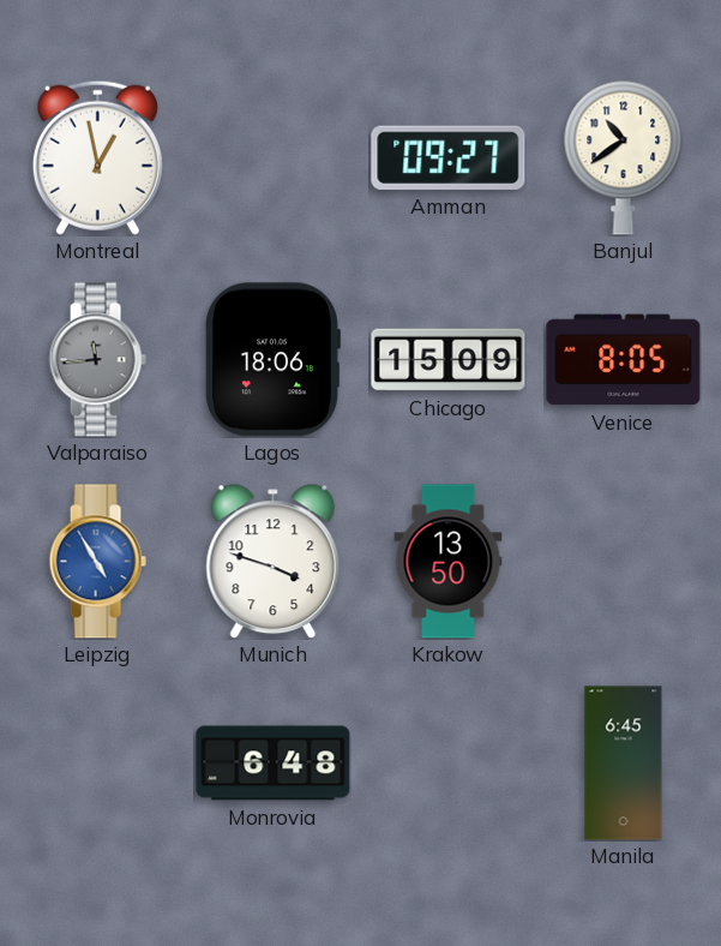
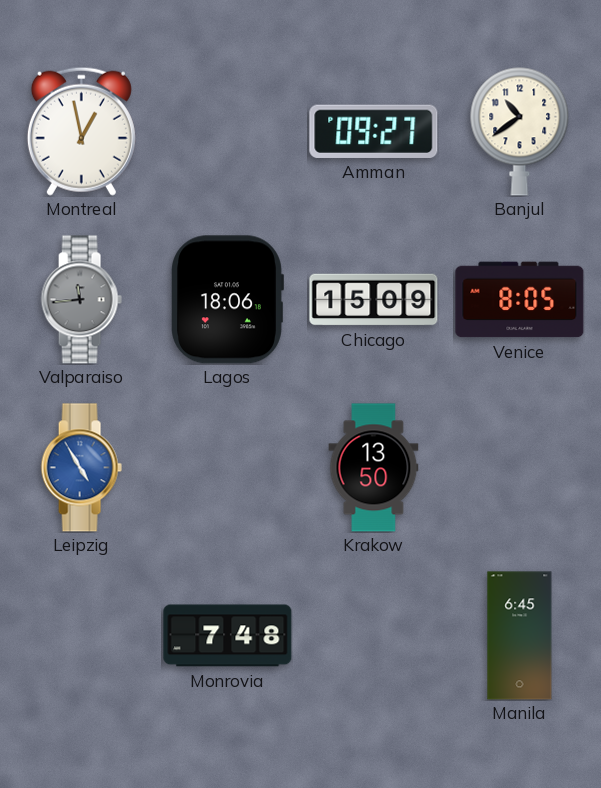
Munich: 3:48 -> none (274, 561)
Monrovia: 6:48 -> 7:48 (228, 636)
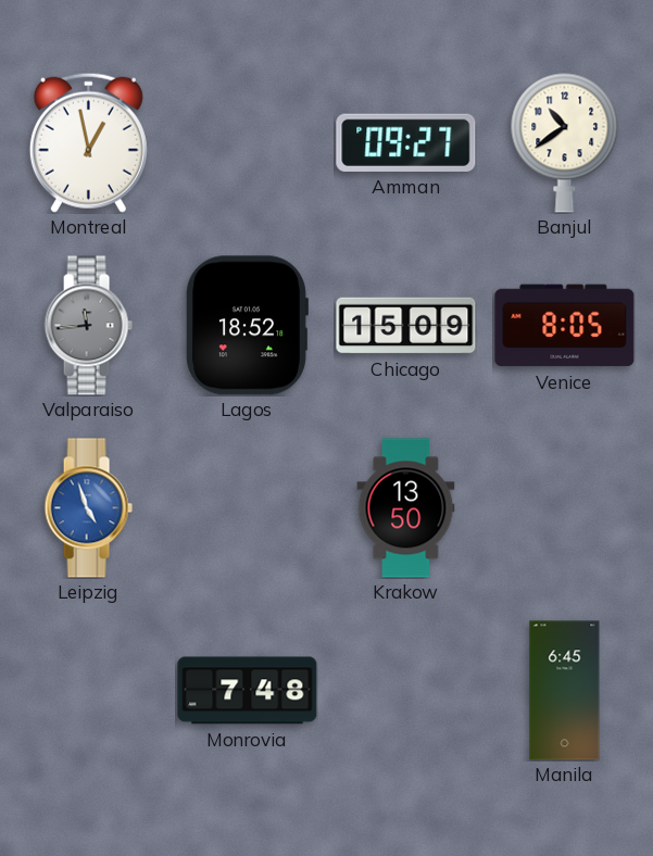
Lagos: 18:06 -> 18:52 (248, 326)
Leipzig: 4:55 -> 4:57 (88, 508)
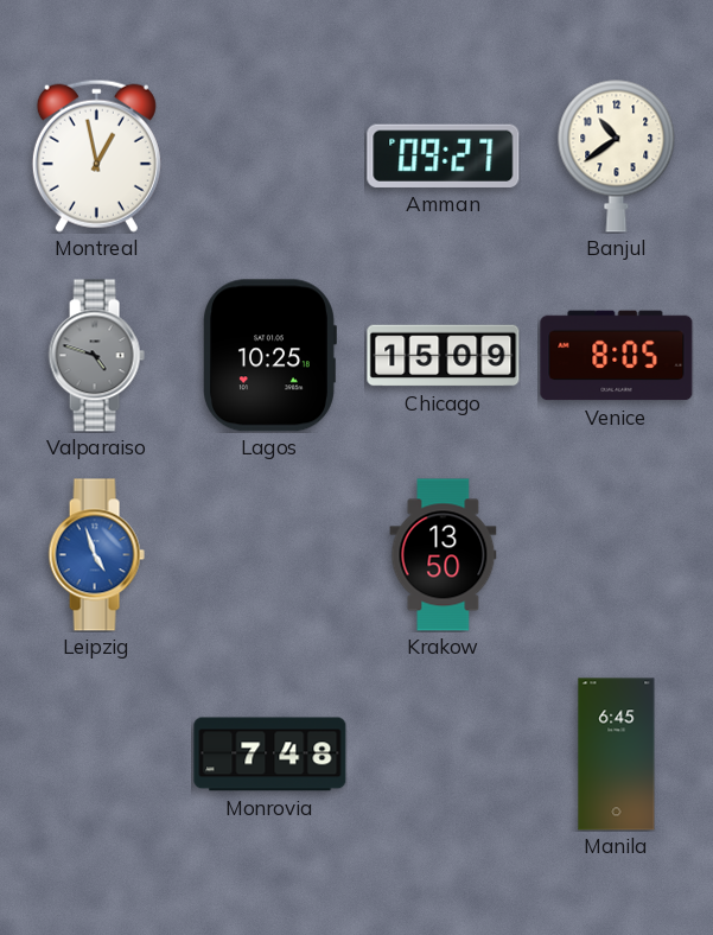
Valparaiso: 11:44 -> 4:48 (96, 356)
Lagos: 18:52 -> 10:25 (270, 356)
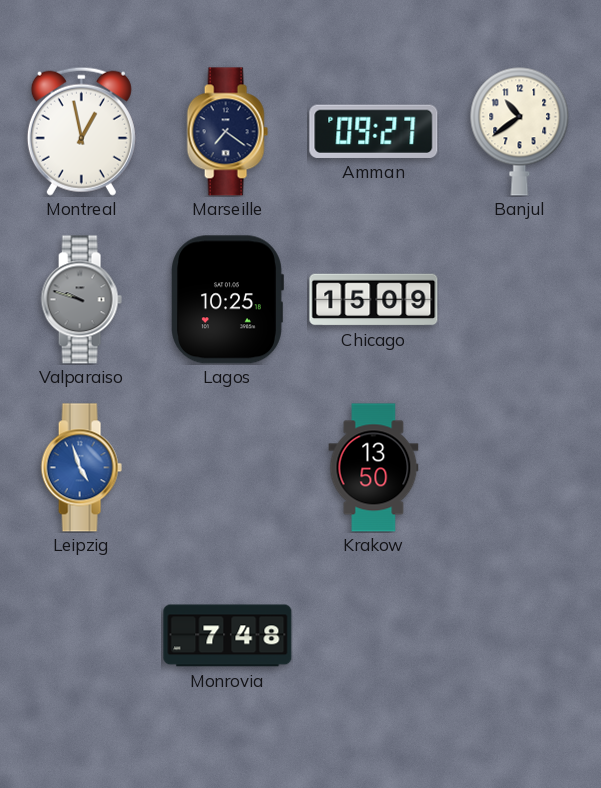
Marseille: none -> 7:21 (227, 132)
Valparaiso: 4:48 -> 9:48 (81, 300)
Venice: 8:05 -> none (617, 356)
Manila: 6:45 -> none (617, 755)
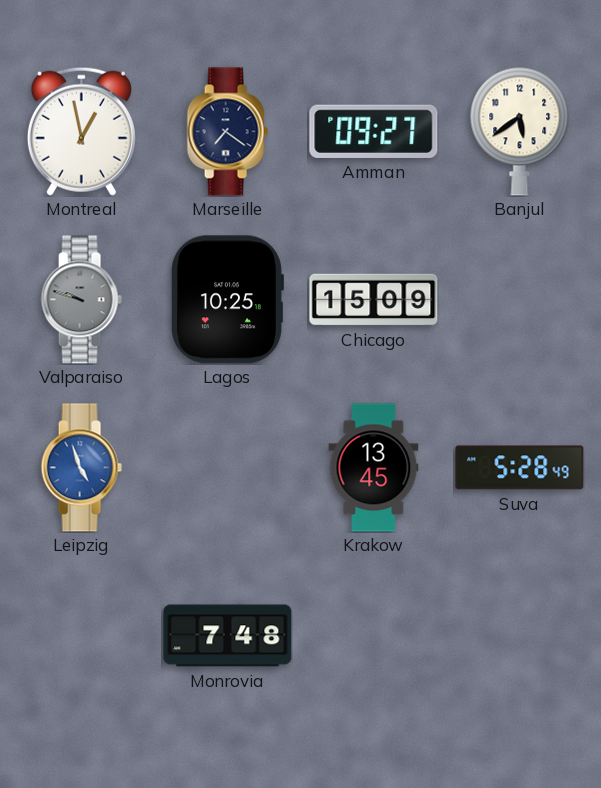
Banjul: 10:39 -> 5:39 (520, 131)
Krakow: 13:50 -> 13:45 (374, 468)
Suva: none -> 5:28 (520, 468)
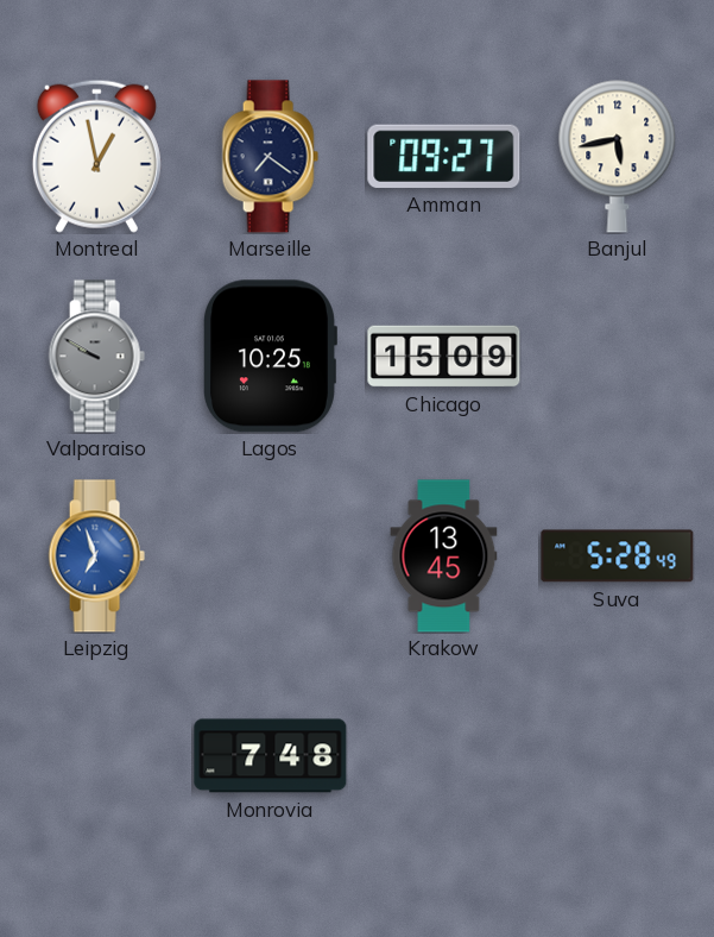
Banjul: 5:39 -> 5:43 (618, 156)
Valparaiso: 9:48 -> 9:50 (96, 357)
Leipzig: 4:57 -> 6:57 (96, 556)
